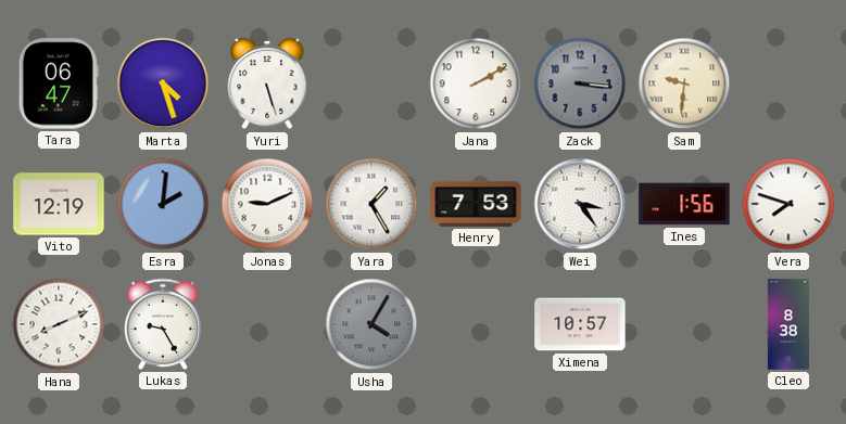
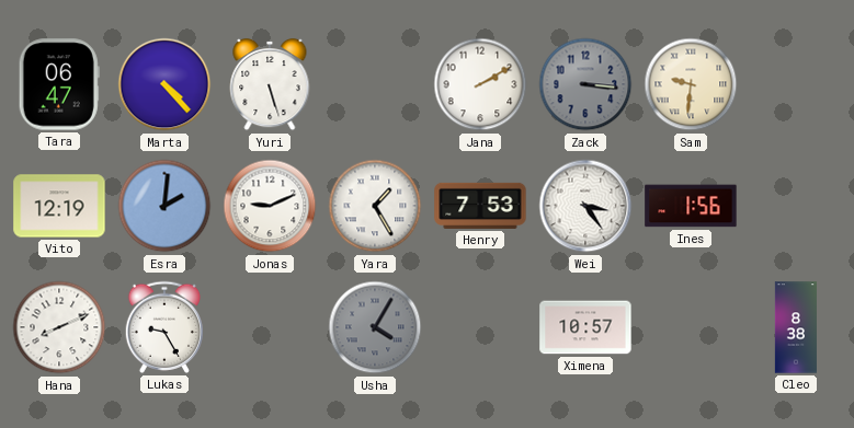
Marta: 4:27 -> 4:23 (164, 84)
Vera: 7:48 -> none (788, 204)
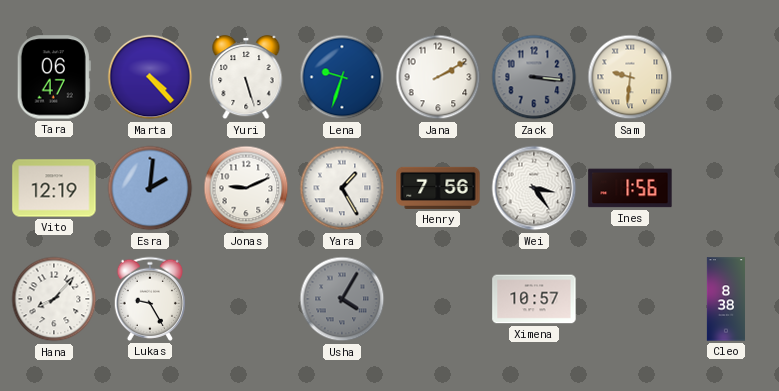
Lena: none -> 9:33 (342, 77)
Henry: 7:53 -> 7:56 (438, 188)
Hana: 8:11 -> 8:07 (54, 299)
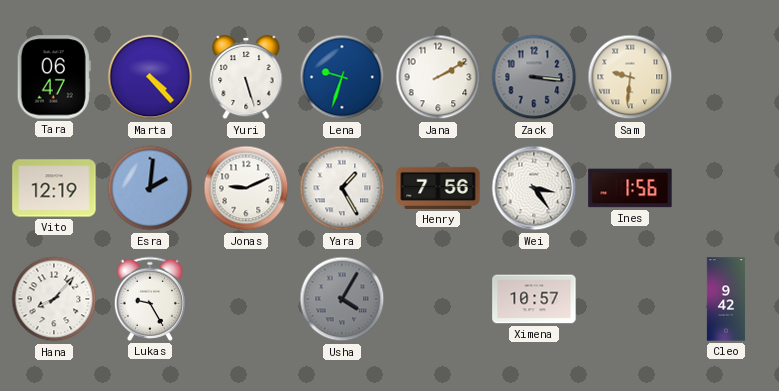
Cleo: 8:38 -> 9:42 (725, 299)
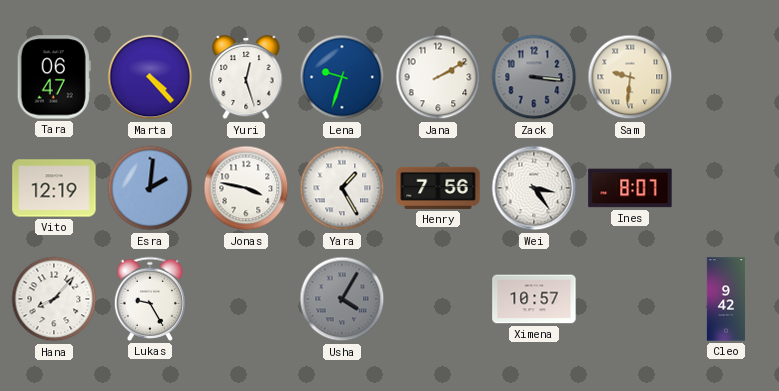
Yuri: 5:27 -> 12:27 (246, 77)
Jonas: 9:11 -> 3:47 (246, 188)
Ines: 1:56 -> 8:07 (630, 188)
